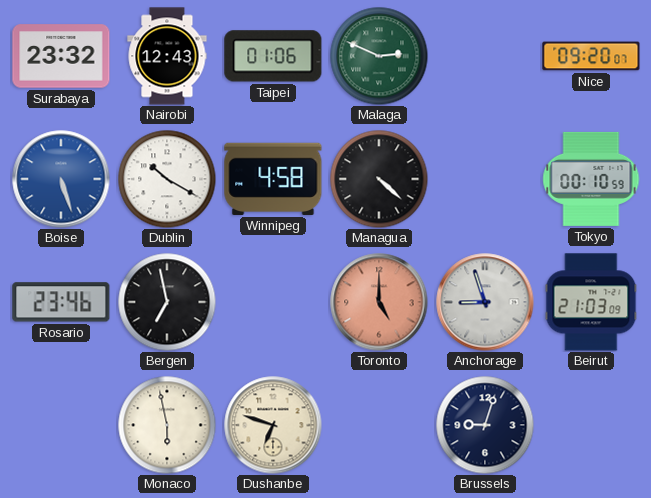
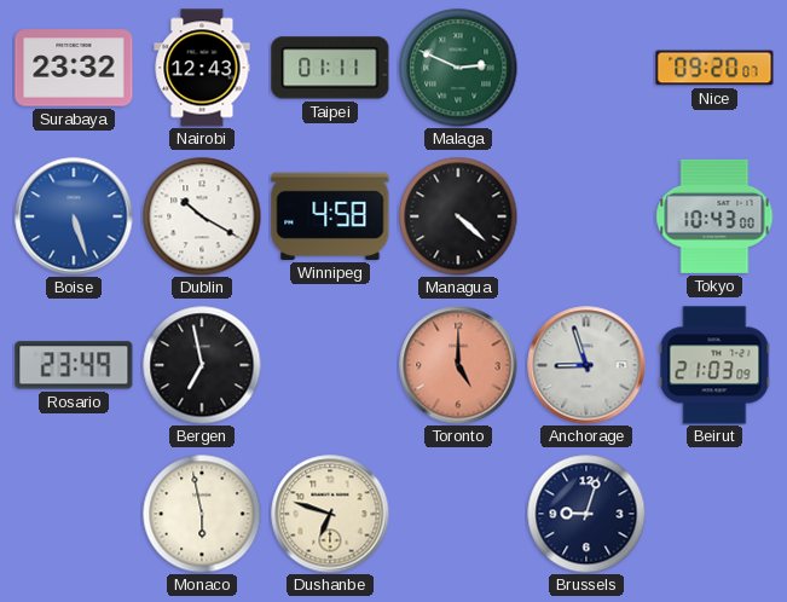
Taipei: 01:06 -> 01:11 (330, 68)
Tokyo: 00:10 -> 10:43 (714, 216)
Rosario: 23:46 -> 23:49 (74, 365)
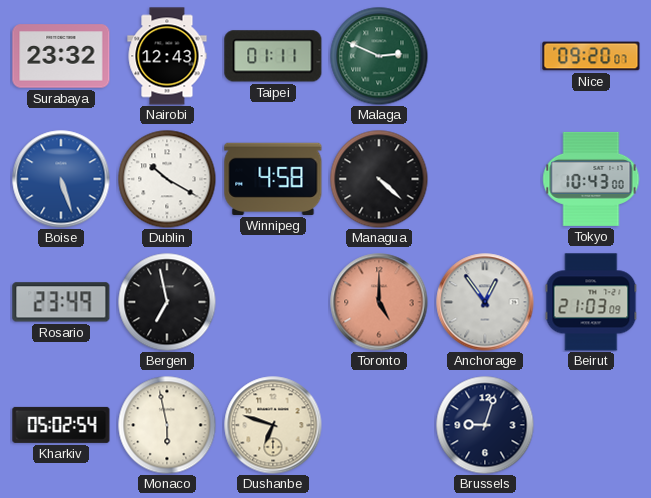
Anchorage: 8:57 -> 12:54 (485, 302)
Kharkiv: none -> 05:02 (61, 425)
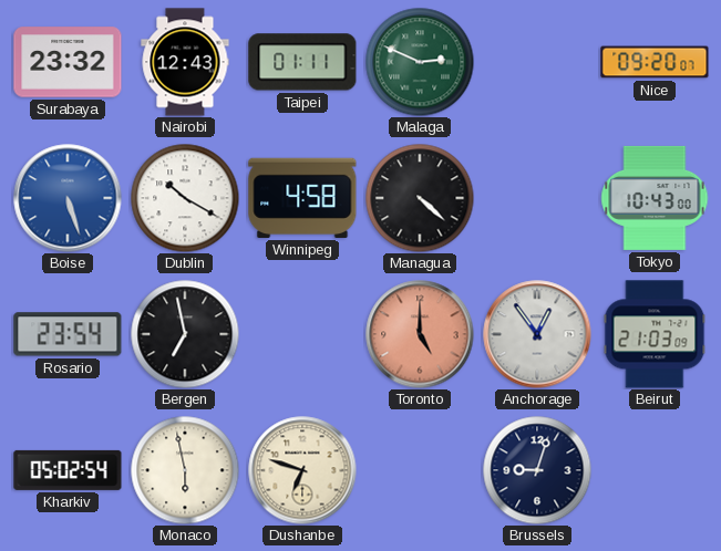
Rosario: 23:49 -> 23:54 (68, 334)
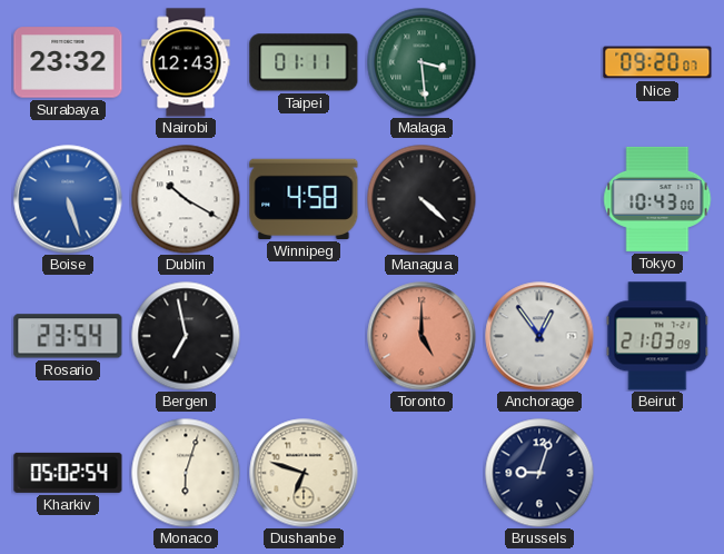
Malaga: 2:49 -> 3:29 (421, 62)
Monaco: 5:58 -> 6:03 (186, 473)
